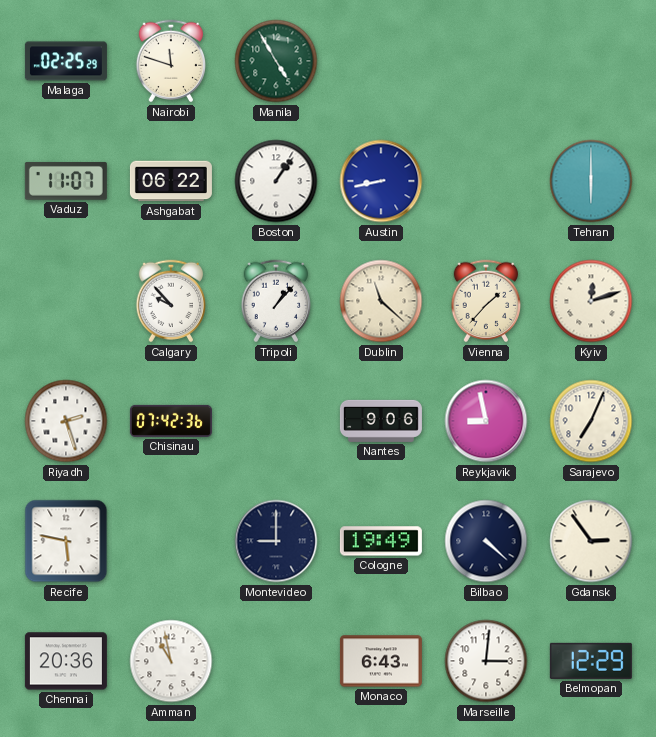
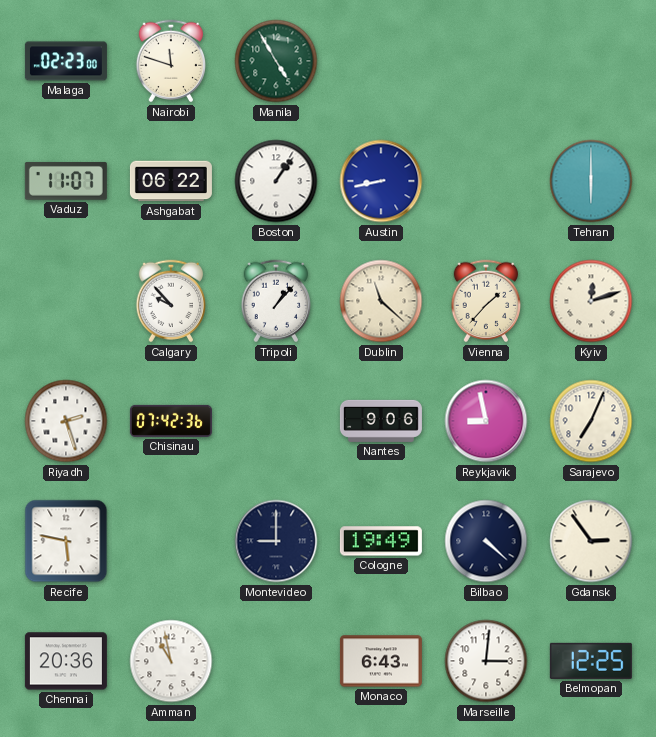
Malaga: 02:25 -> 02:23 (66, 61)
Belmopan: 12:29 -> 12:25 (591, 661)
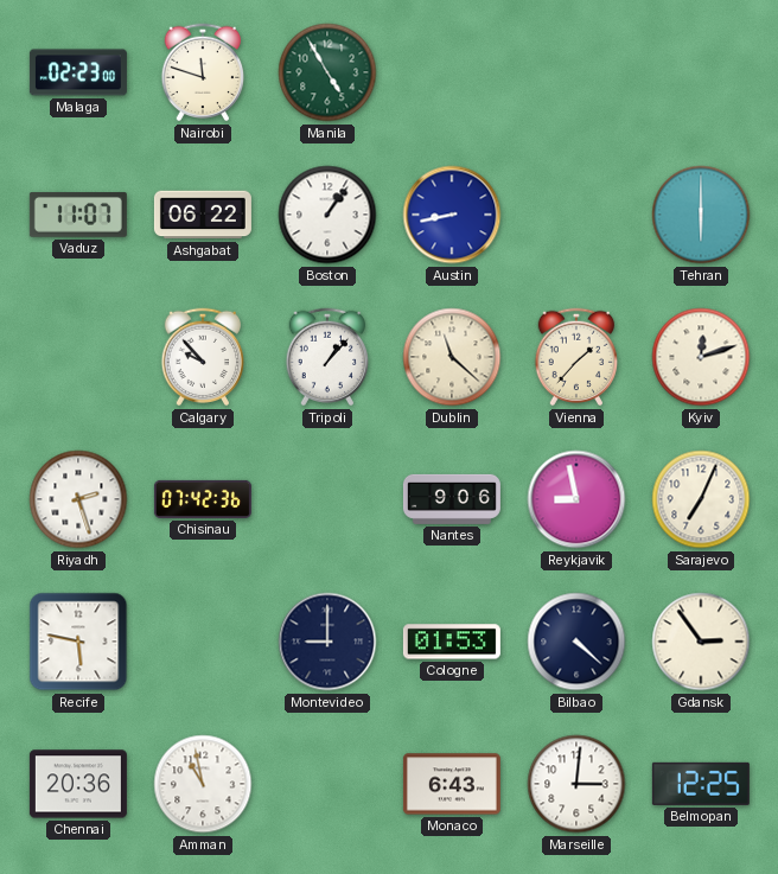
Cologne: 19:49 -> 01:53 (452, 642)
